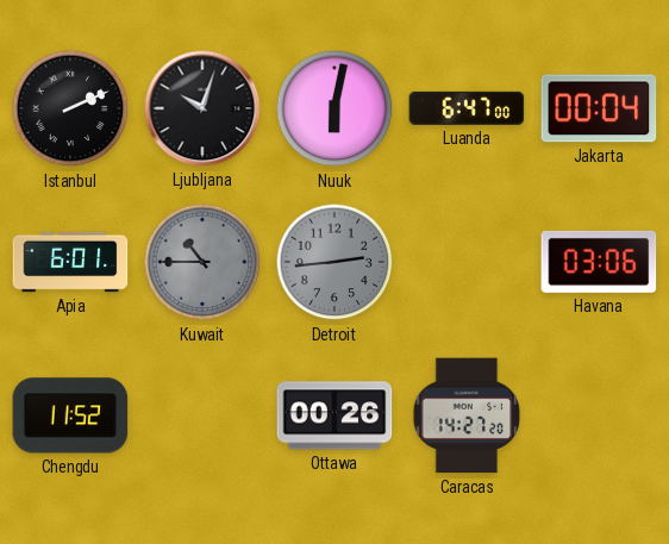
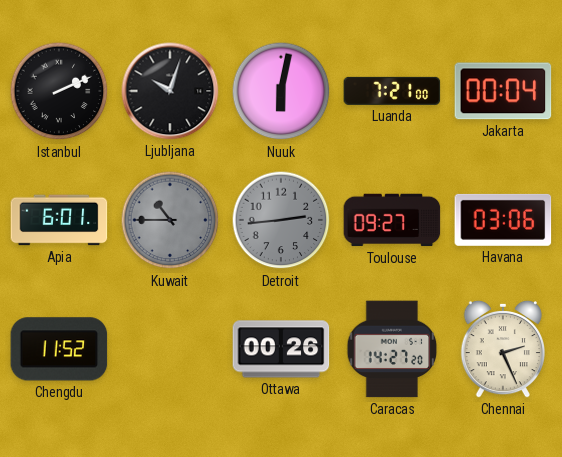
Luanda: 6:47 -> 7:21 (392, 91)
Toulouse: none -> 09:27 (392, 220)
Chennai: none -> 2:26 (502, 349)
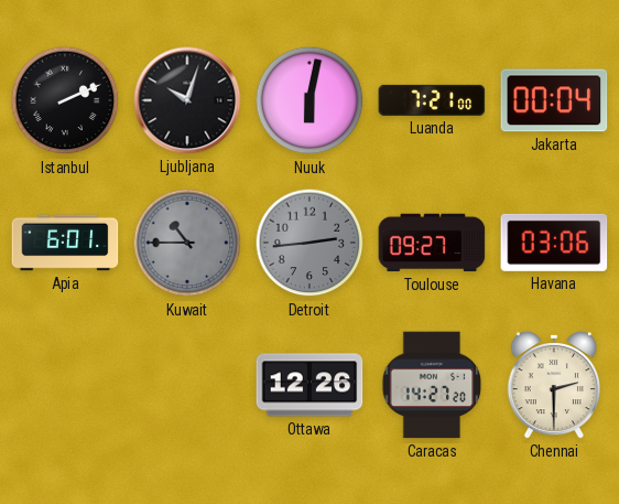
Chengdu: 11:52 -> none (59, 349)
Ottawa: 00:26 -> 12:26 (309, 385)
Chennai: 2:26 -> 2:30 (553, 385)
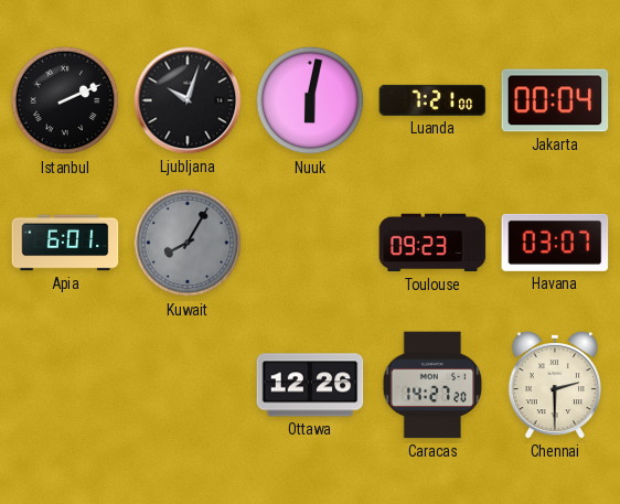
Kuwait: 10:45 -> 8:05 (188, 243)
Detroit: 2:44 -> none (309, 243)
Toulouse: 09:27 -> 09:23 (432, 243)
Havana: 03:06 -> 03:07 (555, 243)
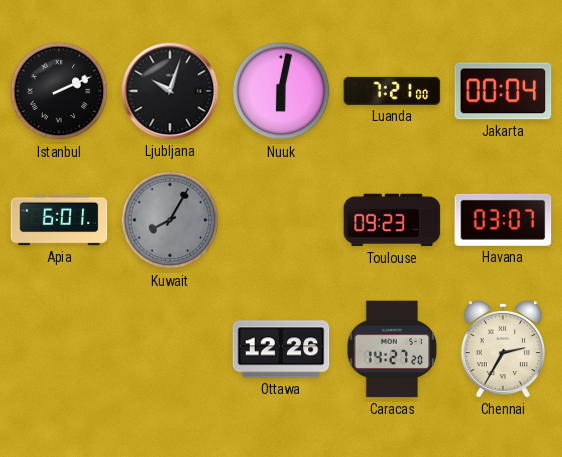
Chennai: 2:30 -> 2:35 (502, 349)
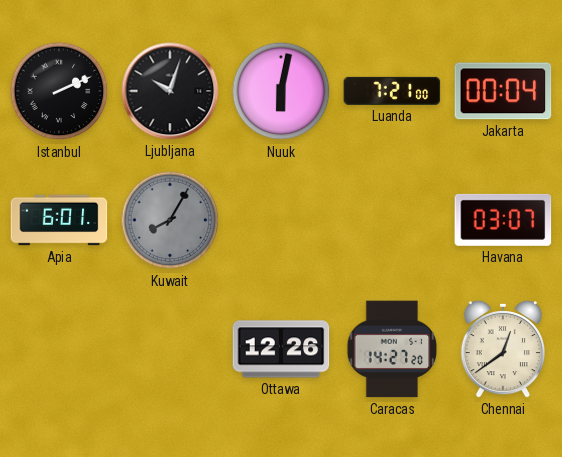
Toulouse: 09:23 -> none (392, 220)
Chennai: 2:35 -> 12:39 (502, 349)
